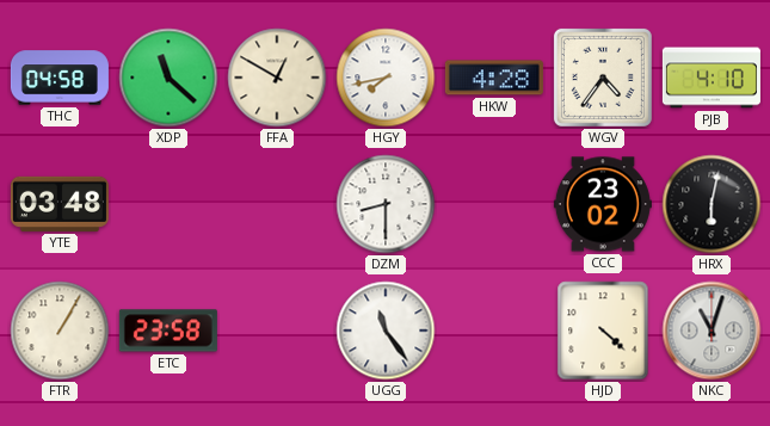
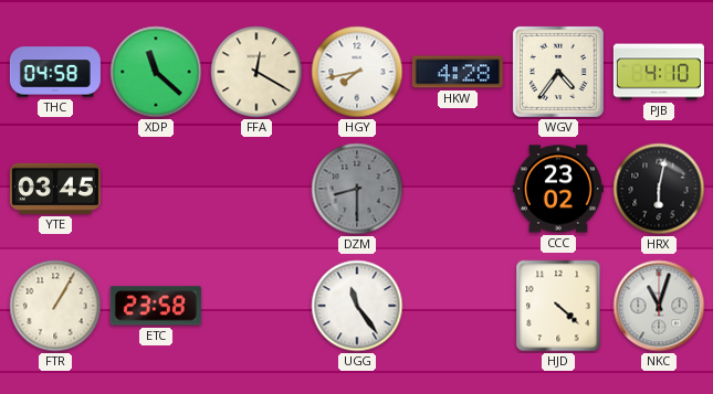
FFA: 12:50 -> 12:20 (256, 72)
YTE: 03:48 -> 03:45 (55, 189)
DZM dial: white -> grey (357, 189)
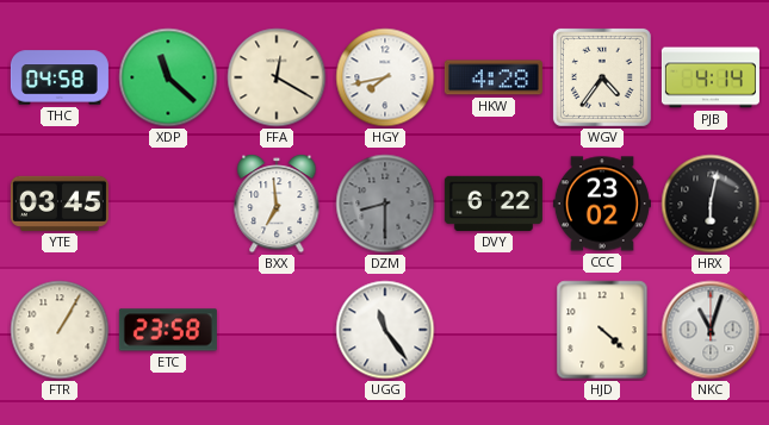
PJB: 4:10 -> 4:14 (711, 77)
BXX: none -> 6:59 (277, 205)
DVY: none -> 6:22 (494, 204)
